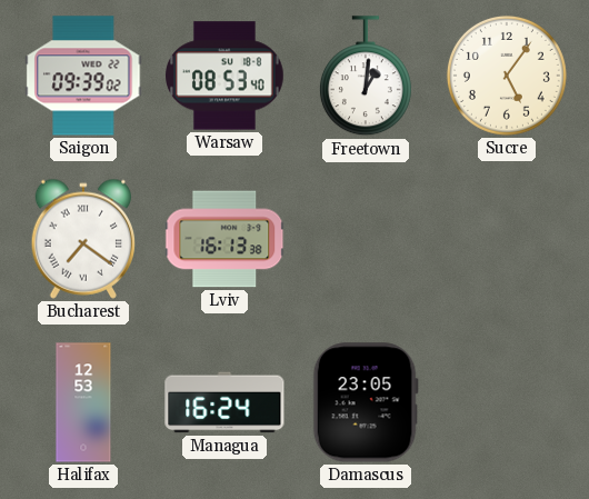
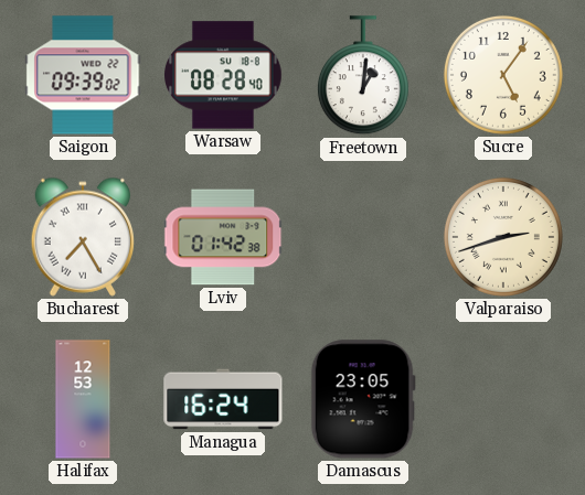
Warsaw: 08:53 -> 08:28 (224, 75)
Bucharest: 7:21 -> 7:25 (82, 237)
Lviv: 16:13 -> 01:42 (223, 237)
Valparaiso: none -> 2:42 (503, 237)
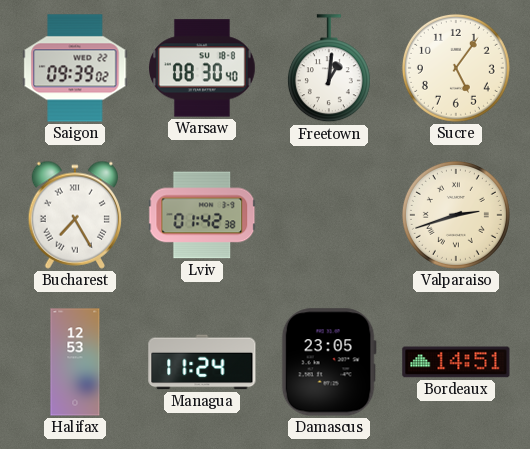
Warsaw: 08:28 -> 08:30 (203, 68)
Managua: 16:24 -> 11:24 (202, 362)
Bordeaux: none -> 14:51 (456, 362)
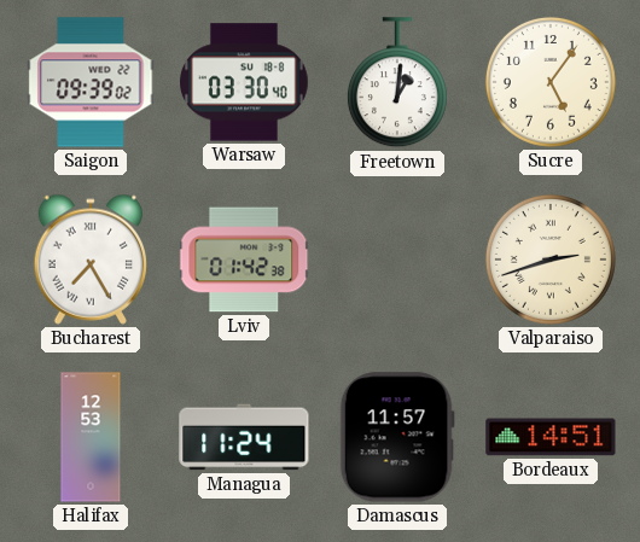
Warsaw: 08:30 -> 03:30 (245, 82)
Damascus: 23:05 -> 11:57 (397, 437)
